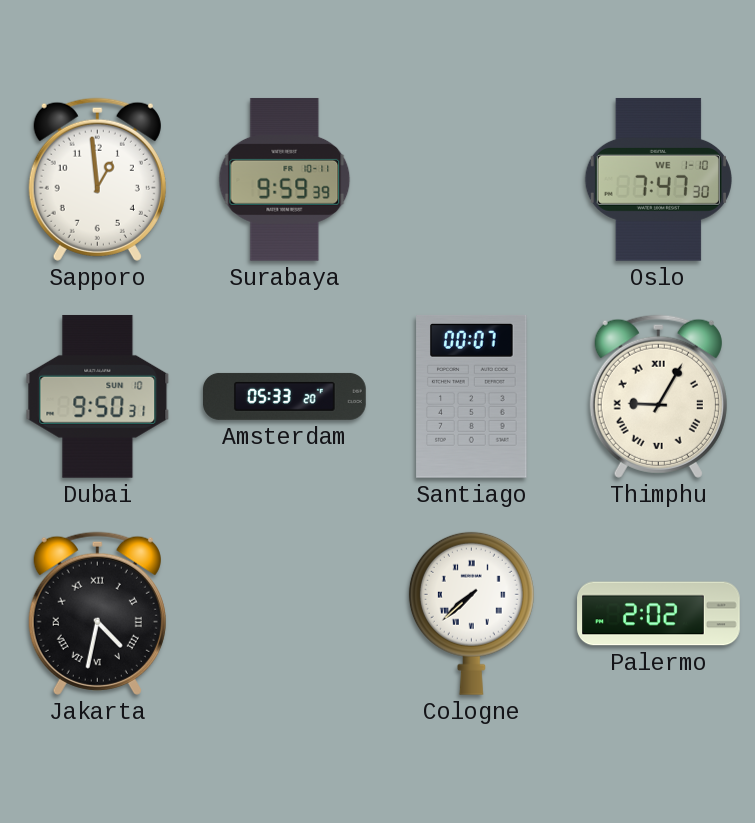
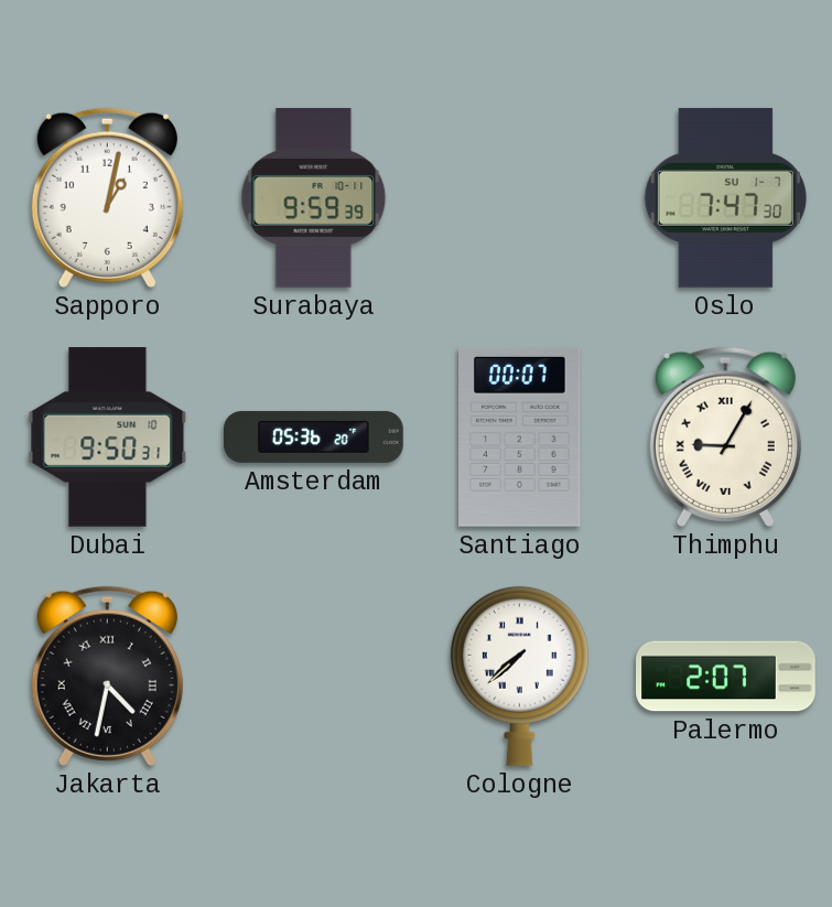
Sapporo: 12:59 -> 1:02 (107, 197)
Oslo date: WE 1-10 -> SU 1-7 (725, 197)
Amsterdam: 05:33 -> 05:36 (314, 436)
Palermo: 2:02 -> 2:07 (726, 677)
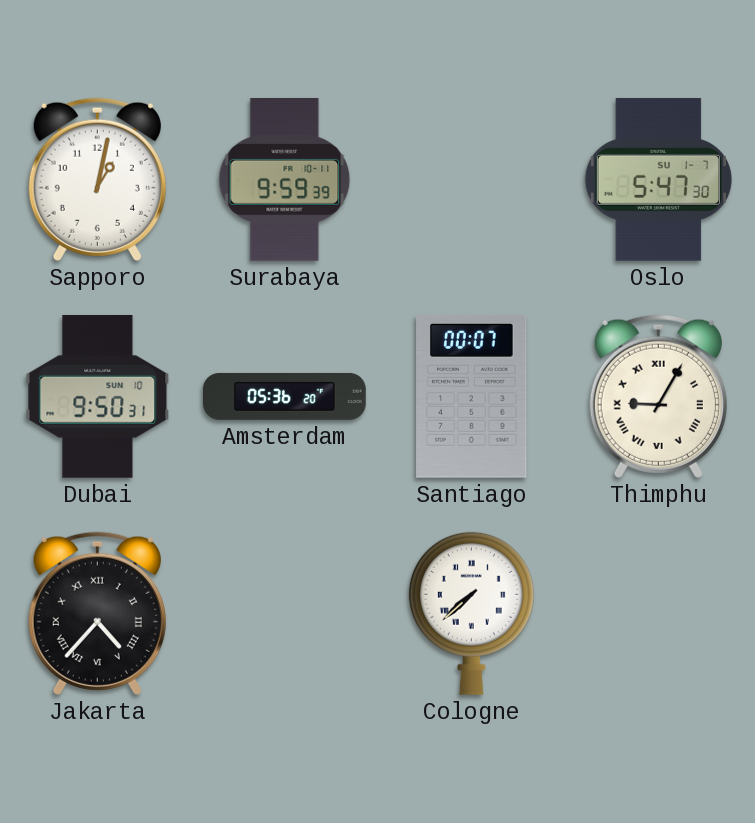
Oslo: 7:47 -> 5:47 (658, 179)
Jakarta: 4:32 -> 4:37 (97, 613)
Palermo: 2:07 -> none (726, 677)
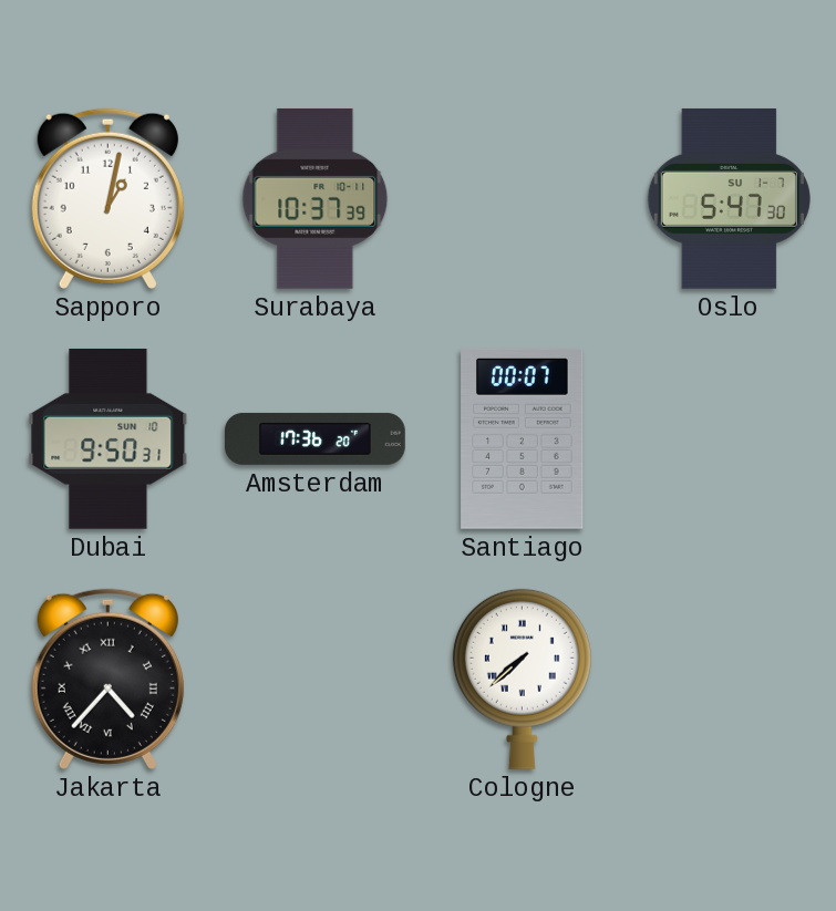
Surabaya: 9:59 -> 10:37 (316, 198)
Amsterdam: 05:36 -> 17:36 (316, 438)
Thimphu: 9:05 -> none (658, 396)
